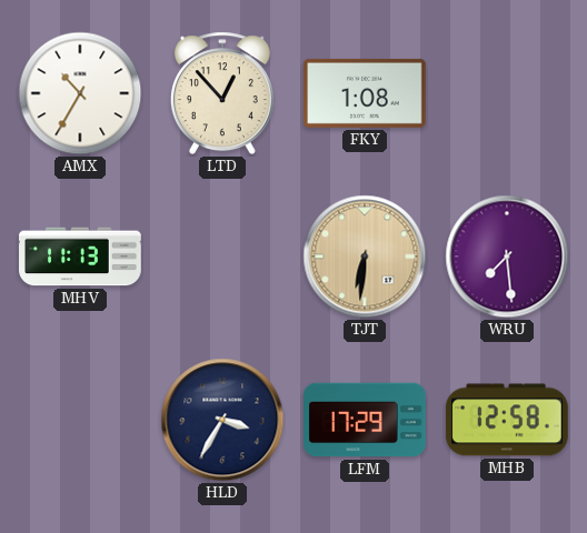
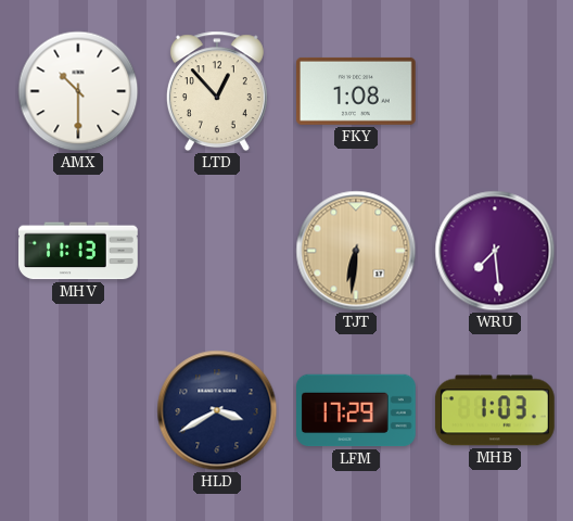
AMX: 10:35 -> 10:30 (78, 91)
HLD: 3:35 -> 3:40 (217, 410)
MHB: 12:58 -> 1:03 (495, 410)
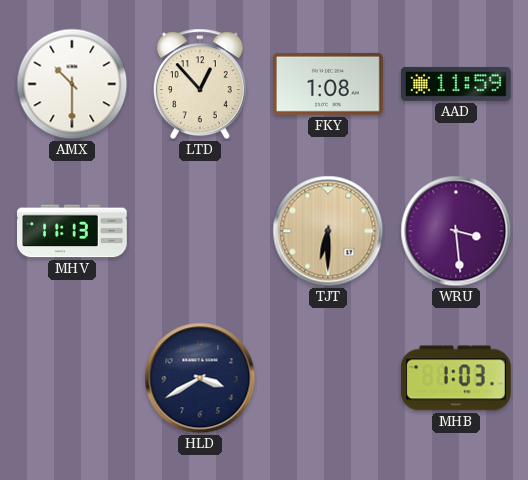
AAD: none -> 11:59 (457, 84)
TJT: 6:31 -> 6:30 (328, 231)
WRU: 7:29 -> 3:29 (456, 231)
LFM: 17:29 -> none (356, 410)
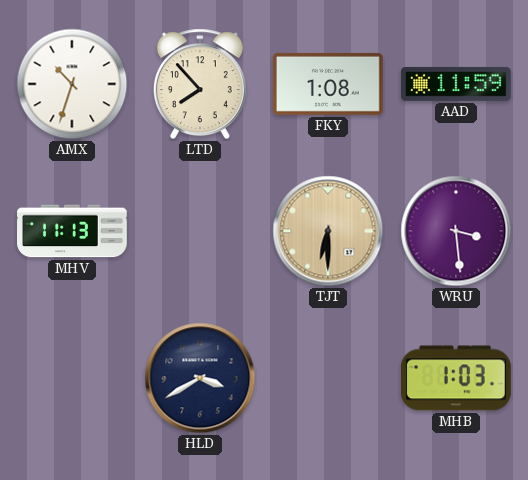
AMX: 10:30 -> 10:33 (72, 84)
LTD: 12:53 -> 7:53 (200, 84)
